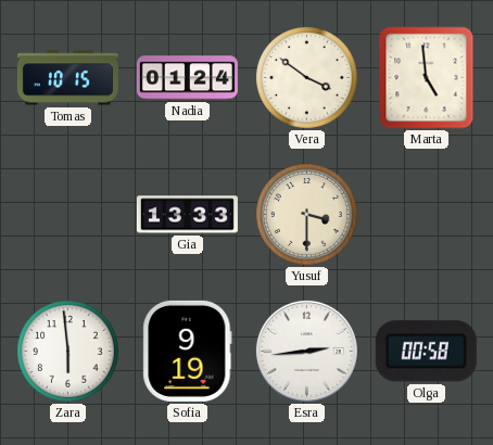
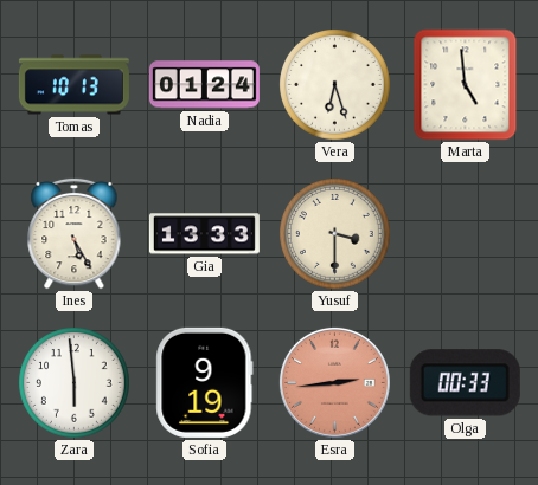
Tomas: 10:15 -> 10:13 (73, 85)
Vera: 3:51 -> 6:27 (335, 85)
Ines: none -> 5:25 (75, 233)
Esra dial: white -> salmon (334, 382)
Olga: 00:58 -> 00:33 (465, 383)
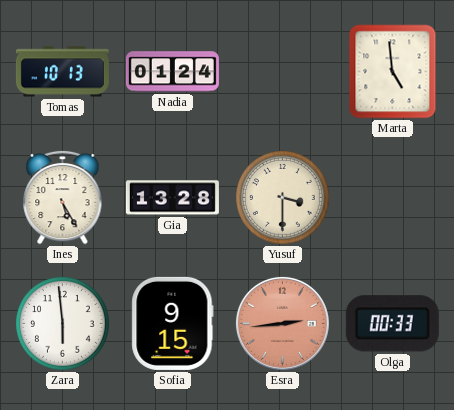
Vera: 6:27 -> none (335, 85)
Gia: 13:33 -> 13:28 (172, 198)
Sofia: 9:19 -> 9:15 (173, 323)
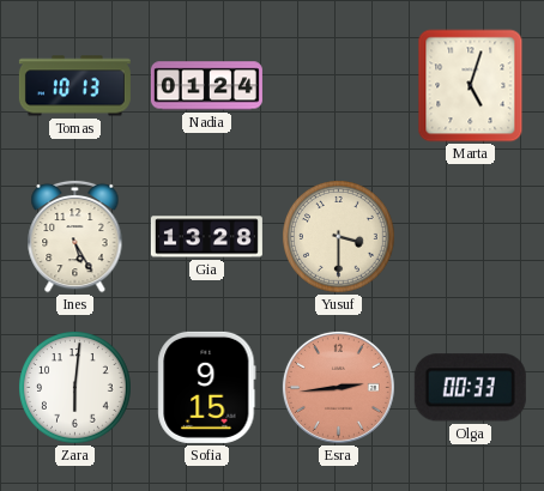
Marta: 4:59 -> 5:03 (471, 86)
Zara: 5:59 -> 6:01 (75, 388)
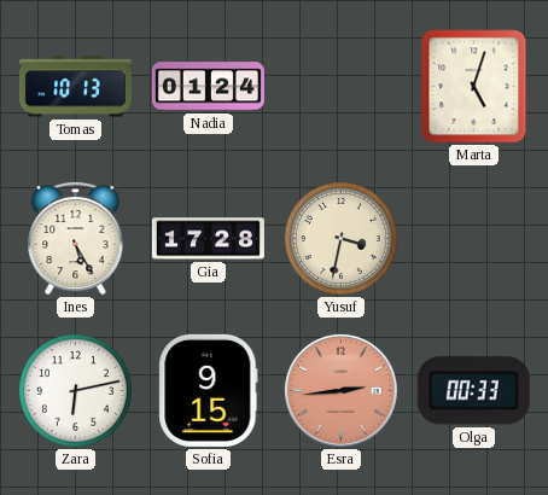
Gia: 13:28 -> 17:28 (208, 239)
Yusuf: 3:30 -> 3:32 (342, 239)
Zara: 6:01 -> 6:13 (76, 391)
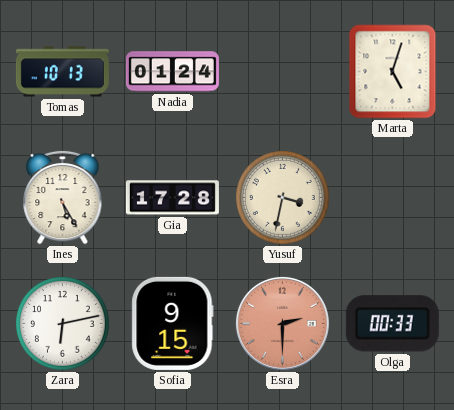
Esra: 2:44 -> 2:30 (282, 323)
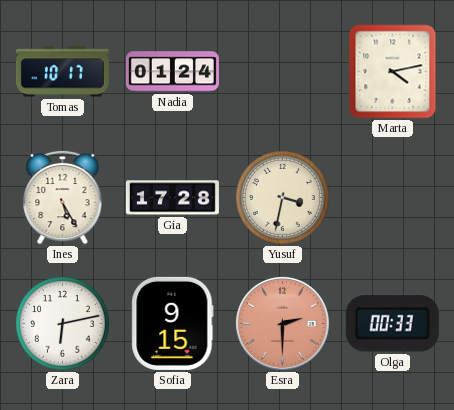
Tomas: 10:13 -> 10:17 (62, 72)
Marta: 5:03 -> 4:13 (393, 72)
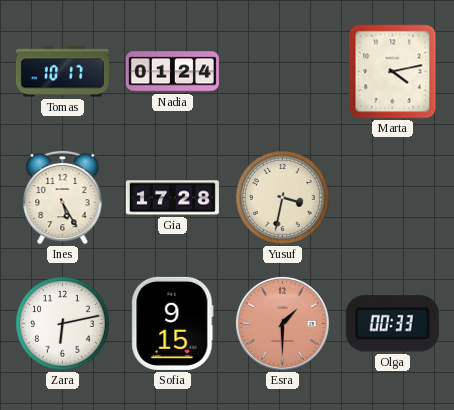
Esra: 2:30 -> 1:30 (282, 323)
